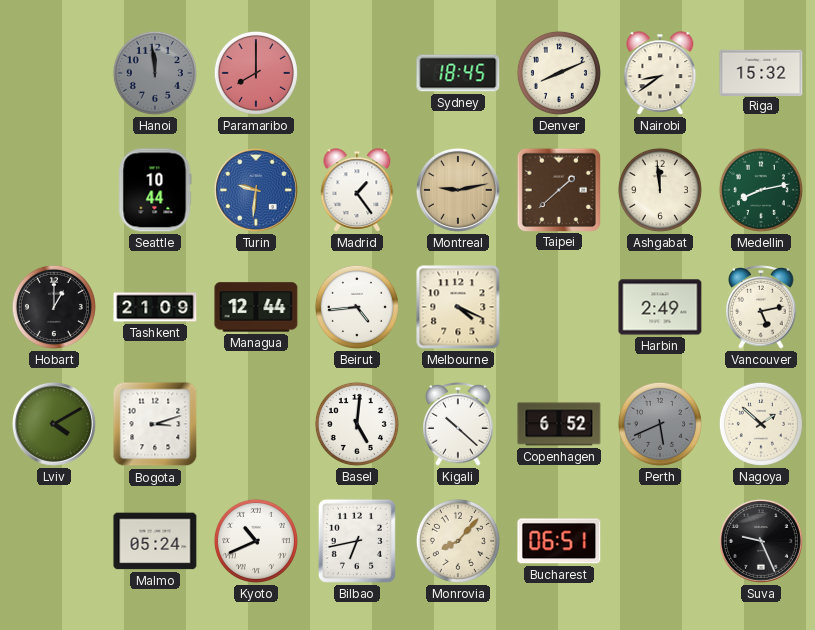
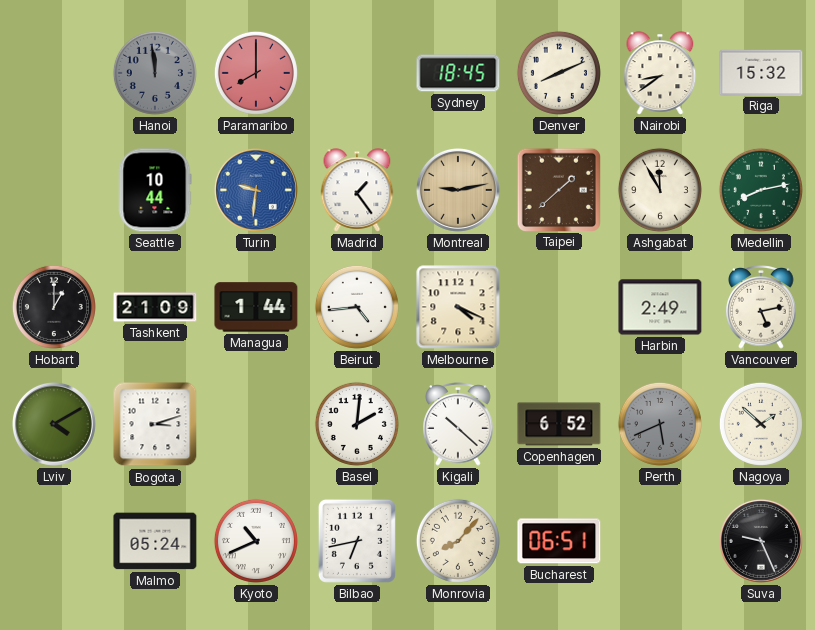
Ashgabat: 11:59 -> 11:55 (660, 190)
Managua: 12:44 -> 1:44 (256, 307)
Basel: 5:01 -> 2:01 (357, 424)
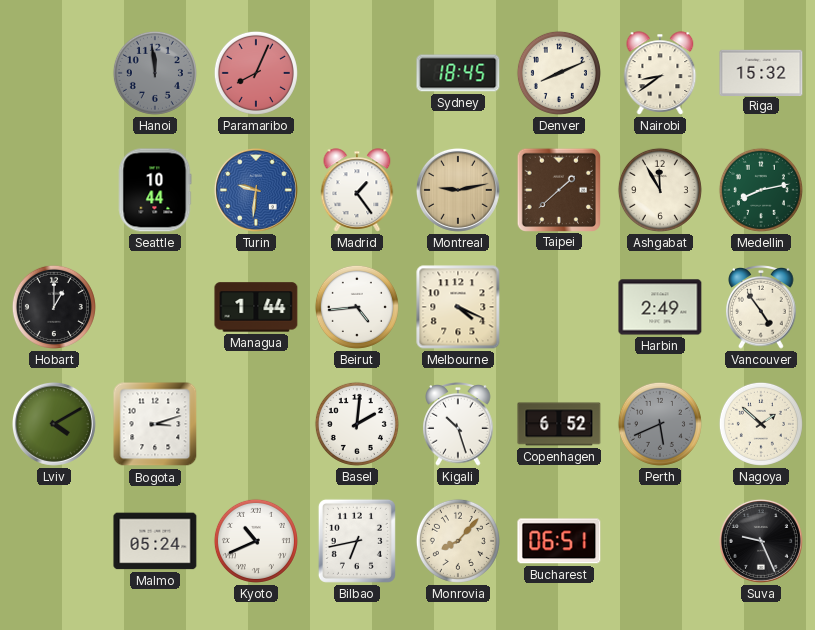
Paramaribo: 8:00 -> 8:04 (256, 73)
Tashkent: 21:09 -> none (155, 307)
Vancouver: 5:13 -> 4:54 (761, 308)
Kigali: 10:22 -> 10:27 (458, 425)
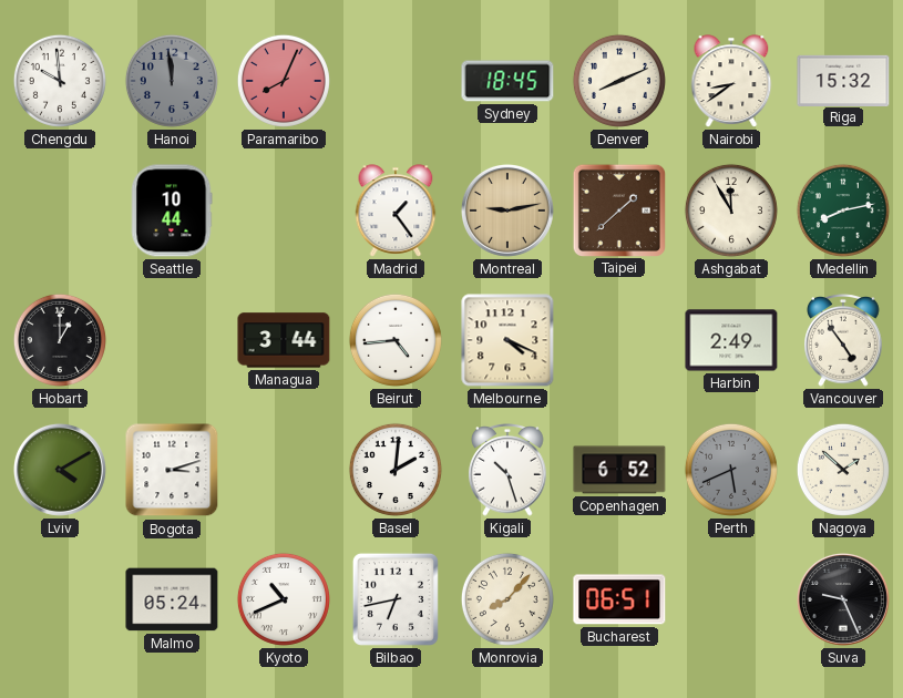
Chengdu: none -> 9:59 (60, 81)
Turin: 9:31 -> none (256, 190)
Managua: 1:44 -> 3:44 (284, 340)
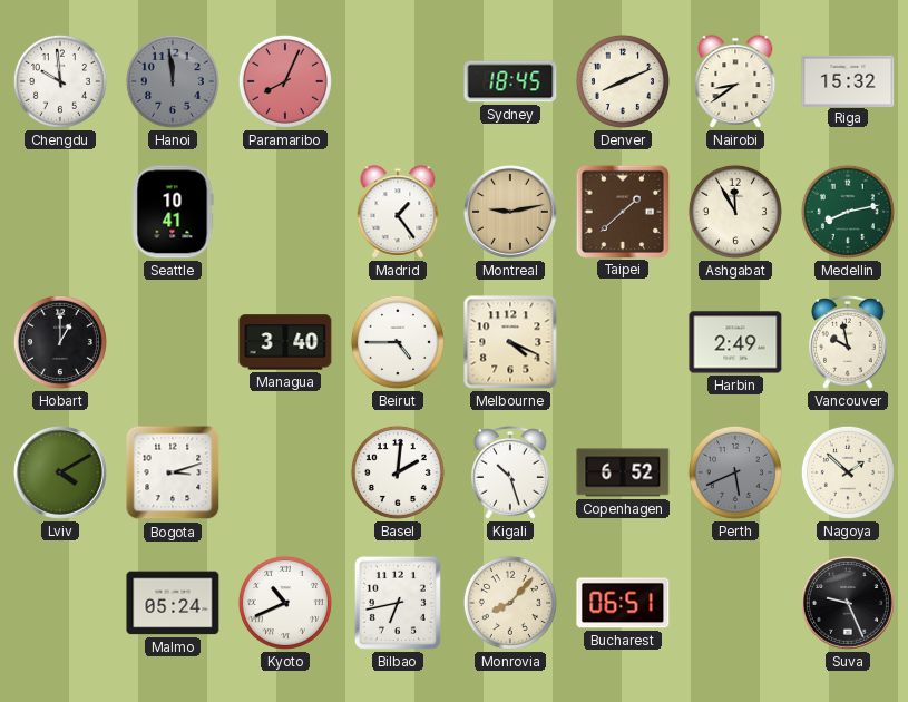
Seattle: 10:44 -> 10:41 (173, 212)
Managua: 3:44 -> 3:40 (285, 342)
Beirut: 4:44 -> 4:45 (398, 342)
Vancouver: 4:54 -> 9:58 (848, 343)
